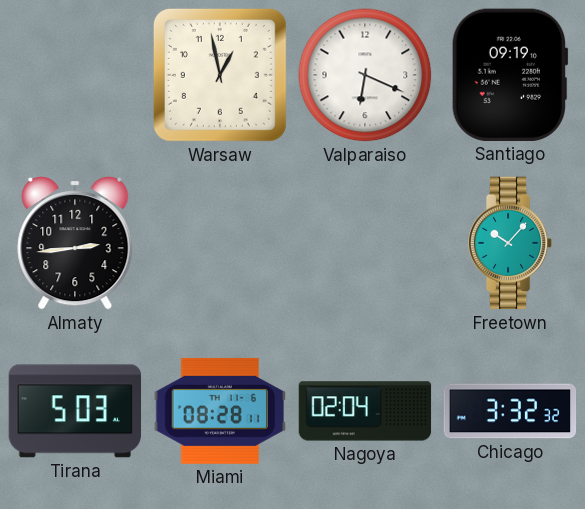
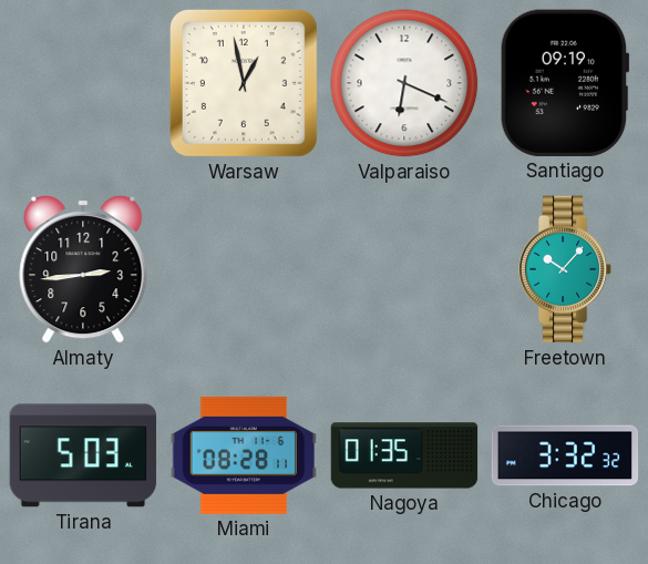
Nagoya: 02:04 -> 01:35 (404, 455)
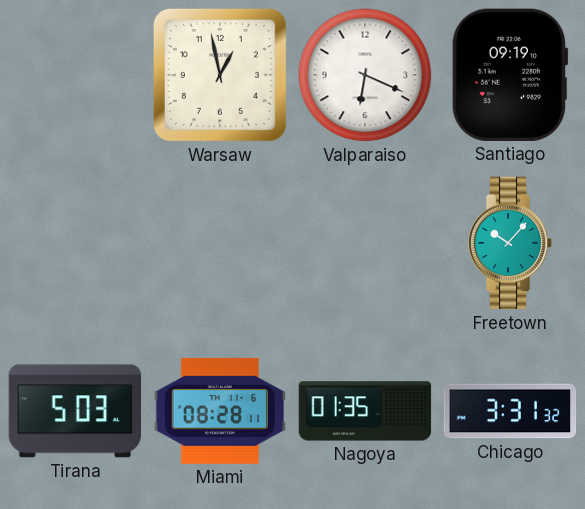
Almaty: 2:44 -> none (83, 269)
Chicago: 3:32 -> 3:31 (510, 411)
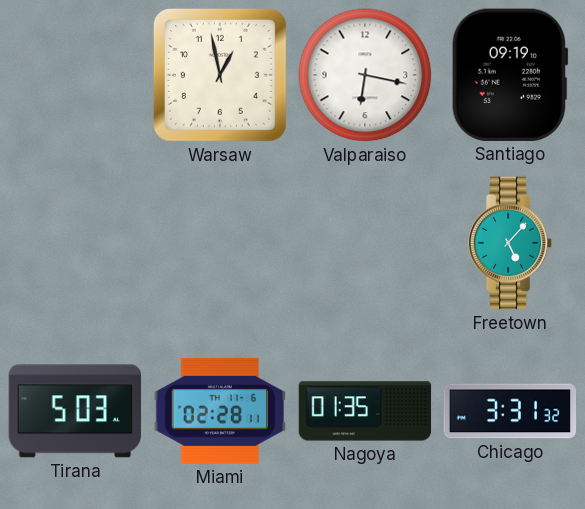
Valparaiso: 6:19 -> 6:17 (365, 75)
Freetown: 10:07 -> 5:07 (510, 243)
Miami: 08:28 -> 02:28 (220, 411)
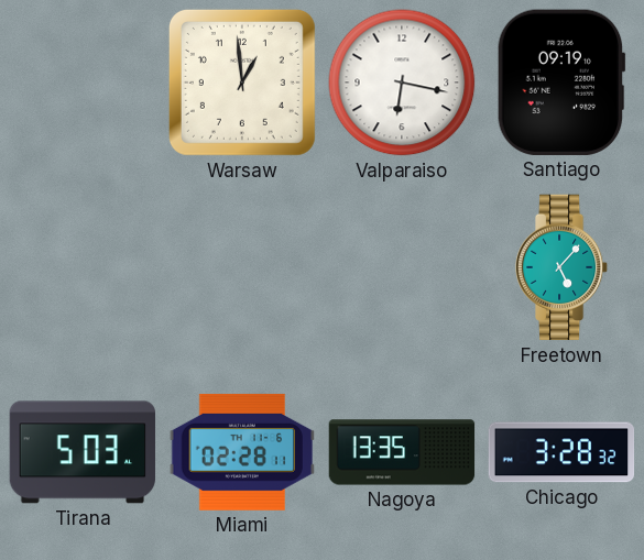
Warsaw: 12:58 -> 12:59 (242, 83)
Nagoya: 01:35 -> 13:35 (402, 452)
Chicago: 3:31 -> 3:28 (561, 452)
